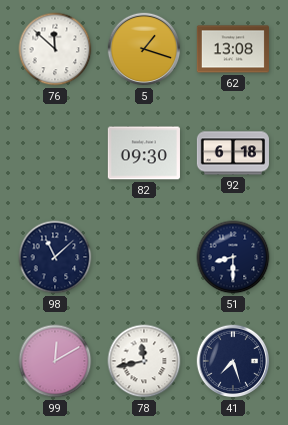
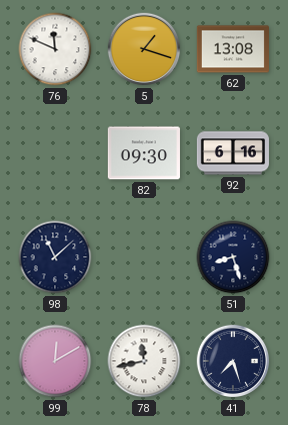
76: 11:52 -> 11:49 (55, 49)
92: 6:18 -> 6:16 (233, 153)
51: 8:30 -> 8:27 (233, 257)
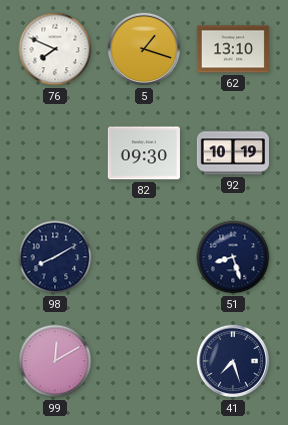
76: 11:49 -> 7:49 (55, 49)
62: 13:08 -> 13:10 (233, 49)
92: 6:16 -> 10:19 (233, 153)
98: 11:08 -> 8:10 (55, 257)
78: 11:43 -> none (144, 361)
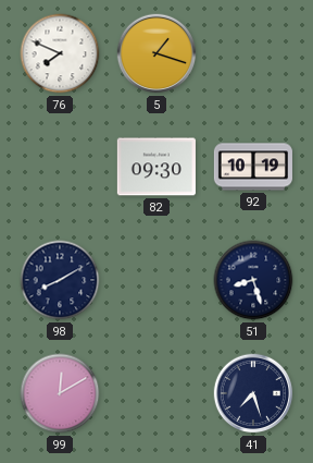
62: 13:10 -> none (233, 49)
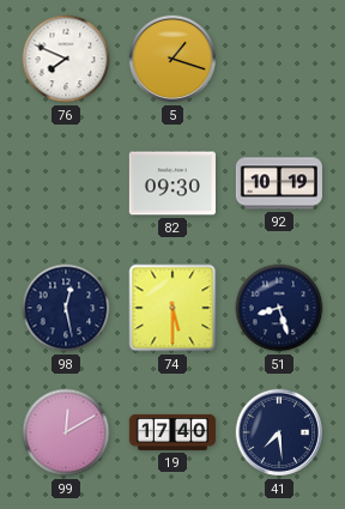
98: 8:10 -> 12:28 (66, 308)
74: none -> 5:30 (172, 308)
19: none -> 17:40 (172, 432)
41: 7:27 -> 7:29 (279, 432)
